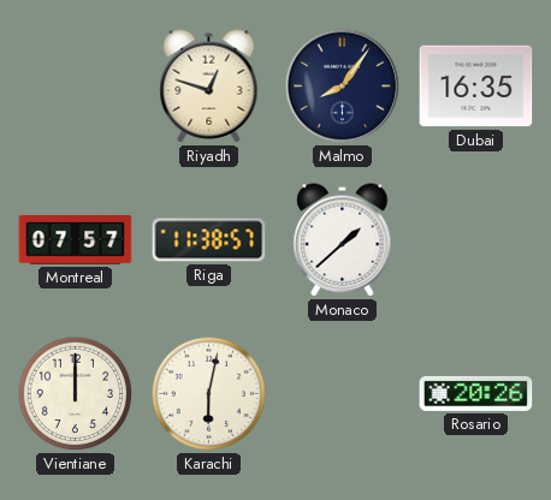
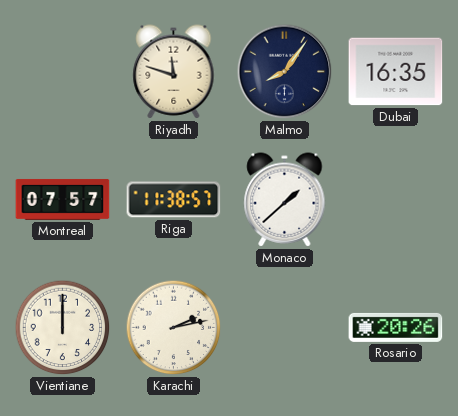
Riyadh: 12:48 -> 11:48 (174, 72)
Karachi: 6:02 -> 2:13 (174, 328)
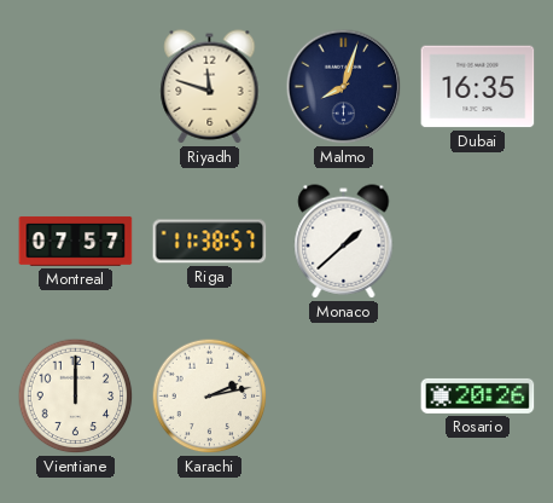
Malmo: 8:06 -> 8:03 (344, 87)
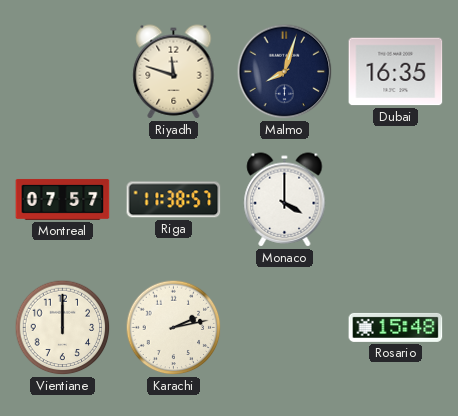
Monaco: 1:38 -> 4:00 (285, 200)
Rosario: 20:26 -> 15:48 (396, 327)
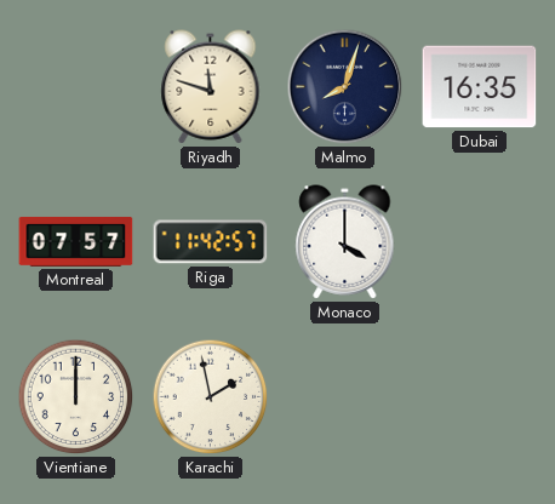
Riga: 11:38 -> 11:42 (211, 242)
Karachi: 2:13 -> 1:58 (211, 397)
Rosario: 15:48 -> none (396, 327)
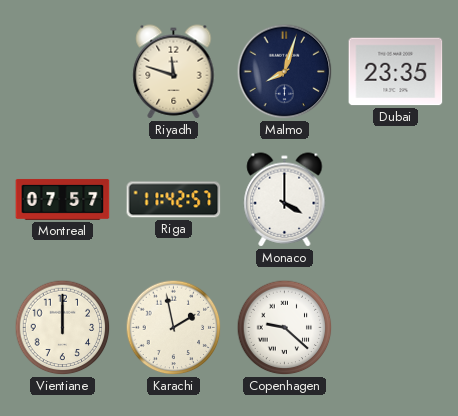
Dubai: 16:35 -> 23:35 (396, 72)
Copenhagen: none -> 9:22 (285, 328)
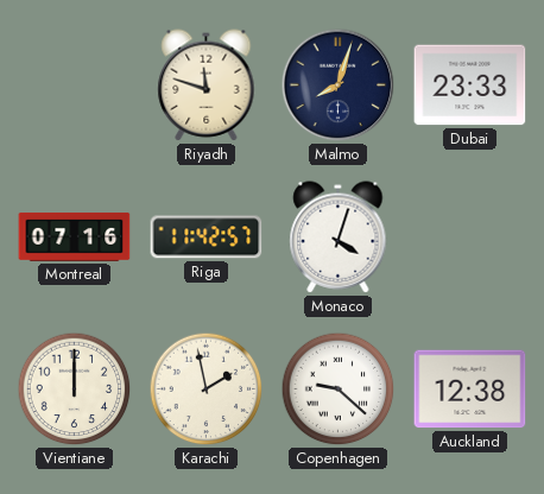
Dubai: 23:35 -> 23:33 (470, 85)
Montreal: 07:57 -> 07:16 (75, 236)
Monaco: 4:00 -> 4:03 (339, 237)
Auckland: none -> 12:38 (470, 389)
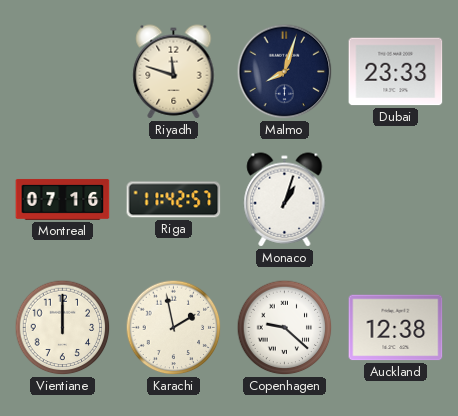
Monaco: 4:03 -> 1:03 (285, 200)
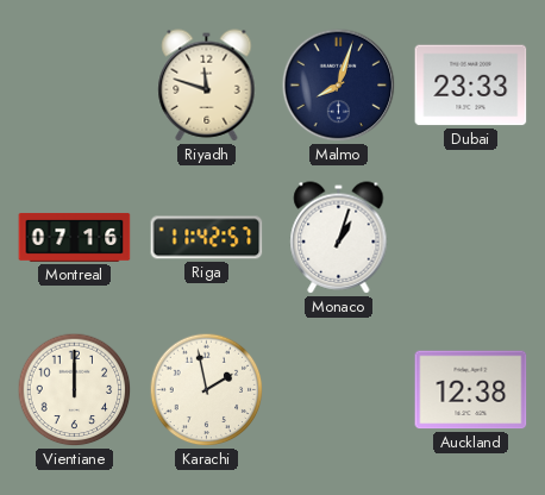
Copenhagen: 9:22 -> none (285, 328)
